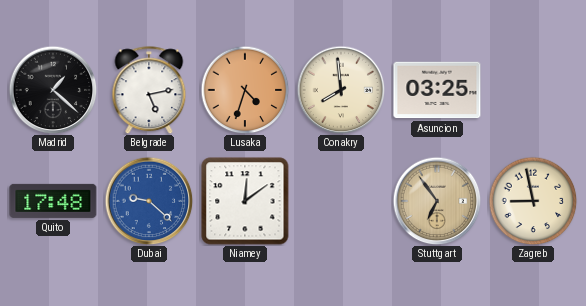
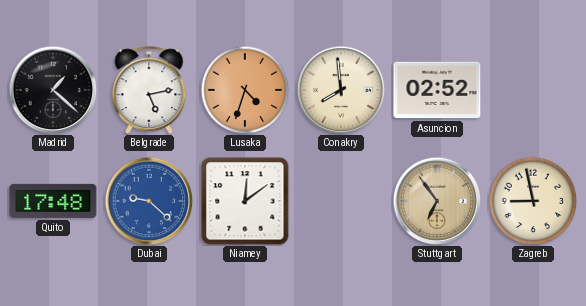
Asuncion: 03:25 -> 02:52 (437, 90)
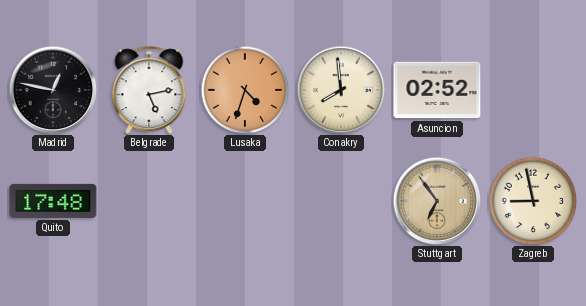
Madrid: 1:22 -> 12:47 (53, 90)
Dubai: 9:22 -> none (149, 201)
Niamey: 12:09 -> none (245, 201)
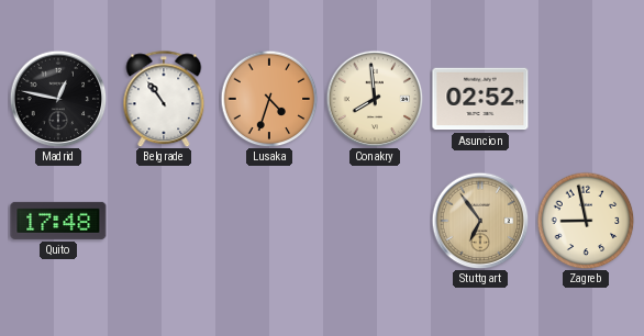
Belgrade: 5:13 -> 10:54 (164, 99)
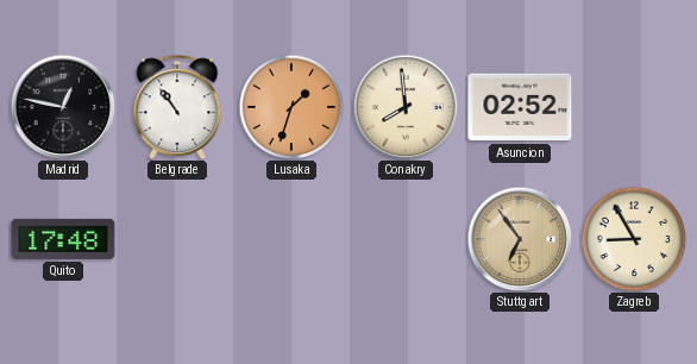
Lusaka: 4:33 -> 1:33 (291, 107)
Zagreb: 8:58 -> 8:55 (634, 239)
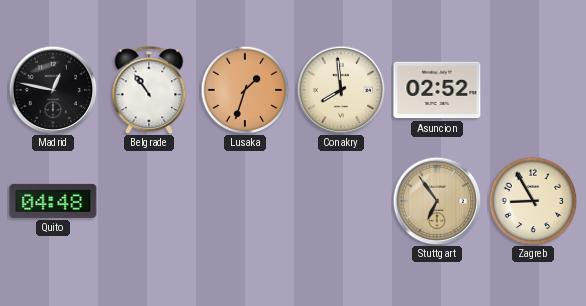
Quito: 17:48 -> 04:48 (53, 201)
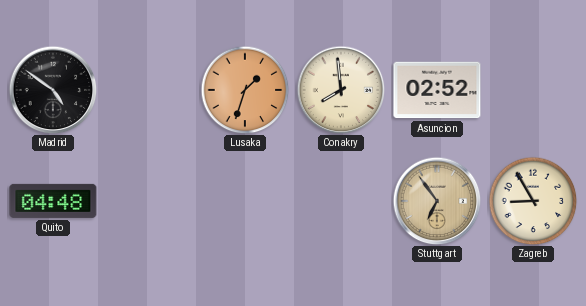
Madrid: 12:47 -> 4:51 (53, 90)
Belgrade: 10:54 -> none (149, 90)
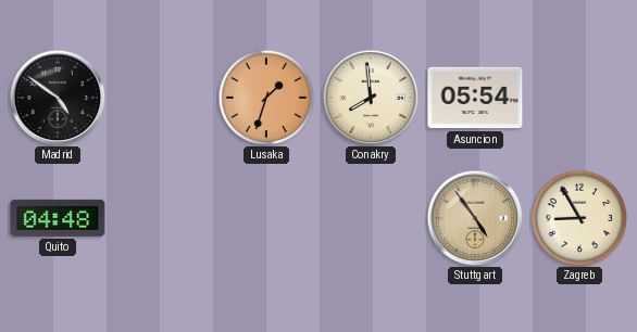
Asuncion: 02:52 -> 05:54 (475, 98)
Stuttgart: 6:54 -> 4:54 (475, 218)
